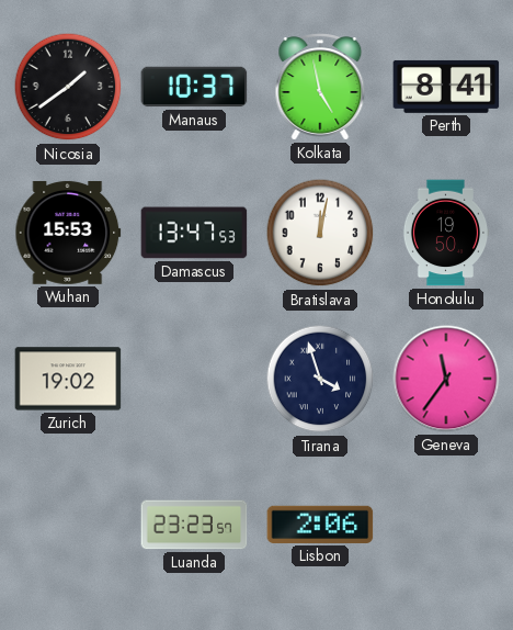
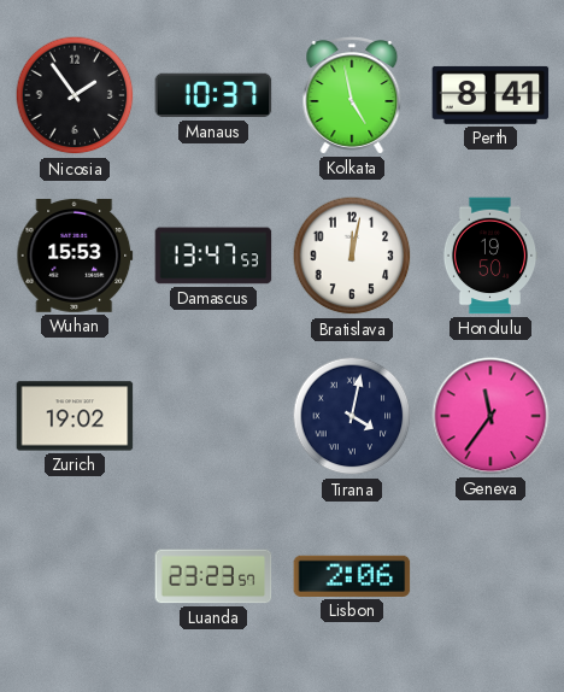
Nicosia: 1:39 -> 1:54 (75, 95)
Tirana: 3:57 -> 4:02 (352, 416)
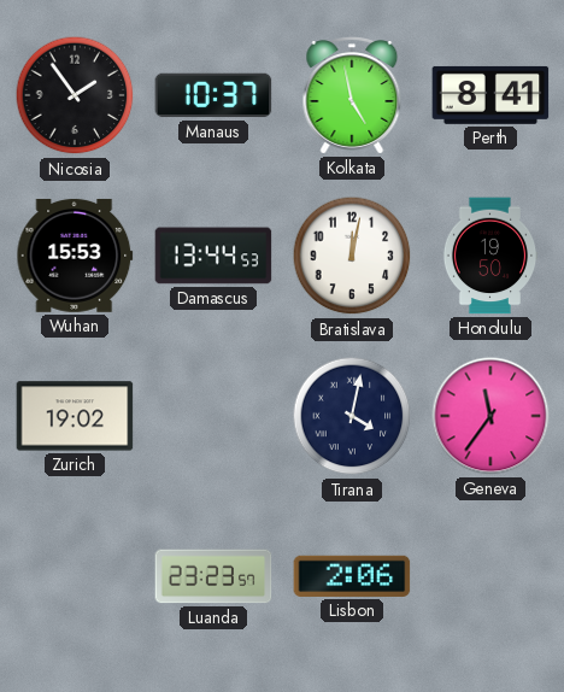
Damascus: 13:47 -> 13:44 (213, 256)
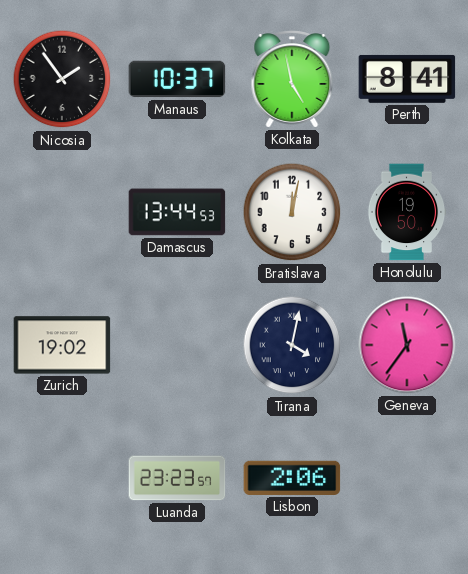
Wuhan: 15:53 -> none (75, 256)
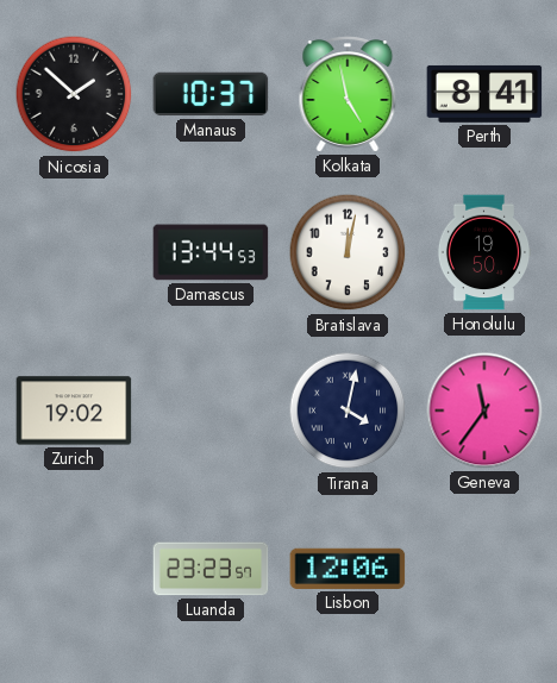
Nicosia: 1:54 -> 1:52 (74, 94)
Lisbon: 2:06 -> 12:06 (348, 569)
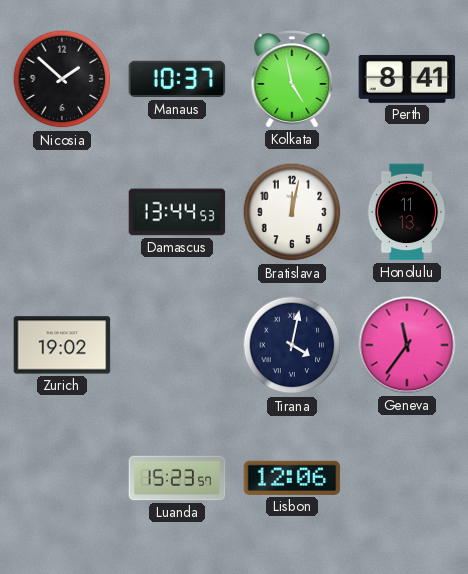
Honolulu: 19:50 -> 11:13 (407, 212)
Luanda: 23:23 -> 15:23 (177, 478)
